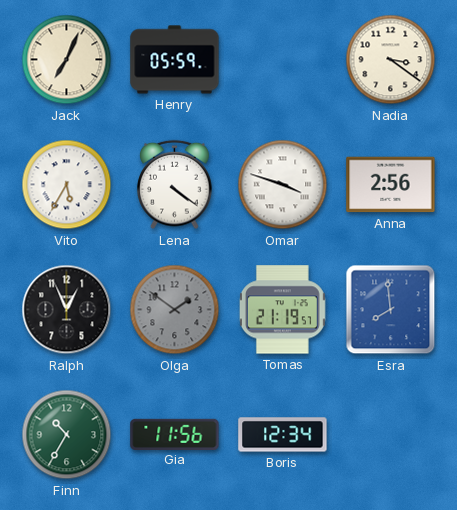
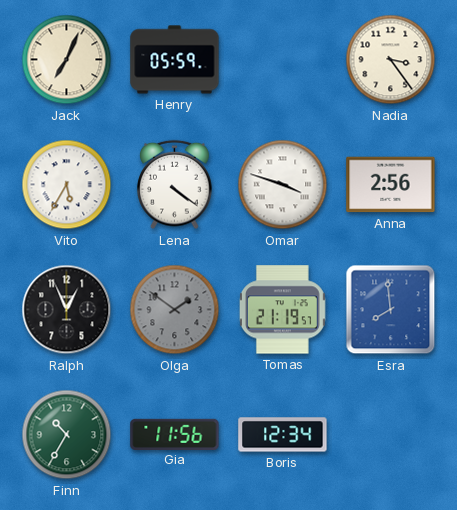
Nadia: 3:21 -> 3:24 (391, 60)
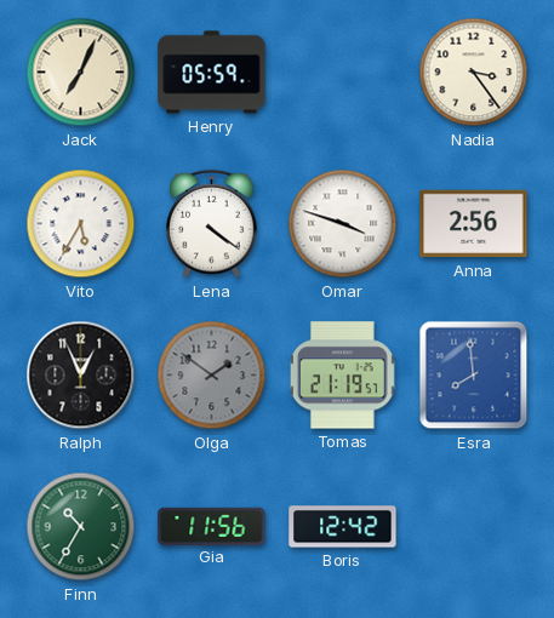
Boris: 12:34 -> 12:42 (343, 527)
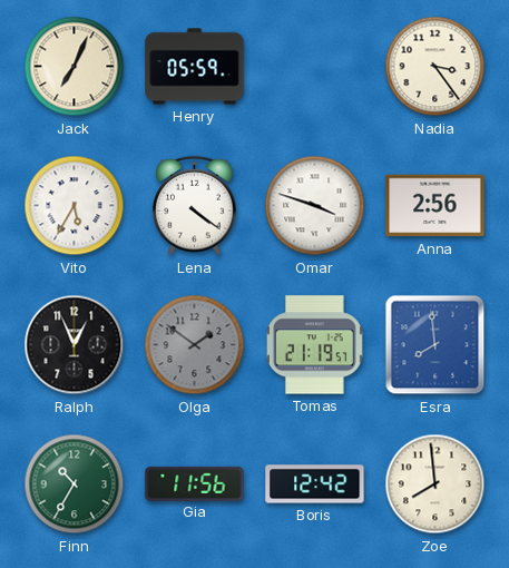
Zoe: none -> 7:59 (435, 484)
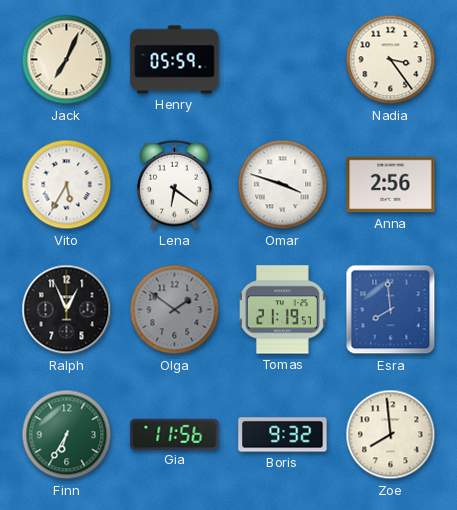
Lena: 4:21 -> 6:21 (175, 185)
Finn: 10:35 -> 6:35 (67, 435)
Boris: 12:42 -> 9:32 (283, 435)
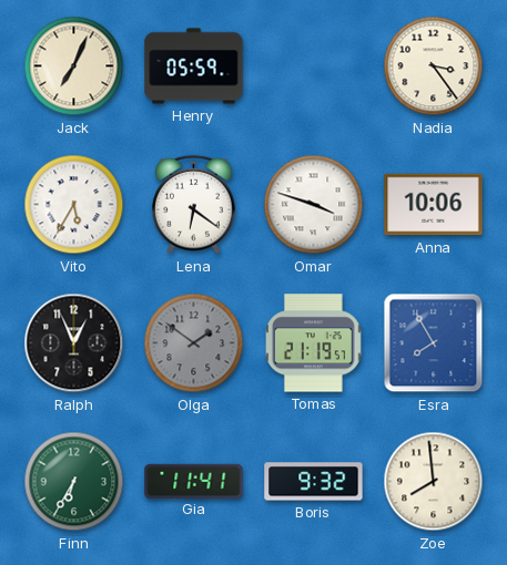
Anna: 2:56 -> 10:06 (434, 205)
Esra: 7:59 -> 7:55 (434, 343)
Gia: 11:56 -> 11:41 (194, 481)
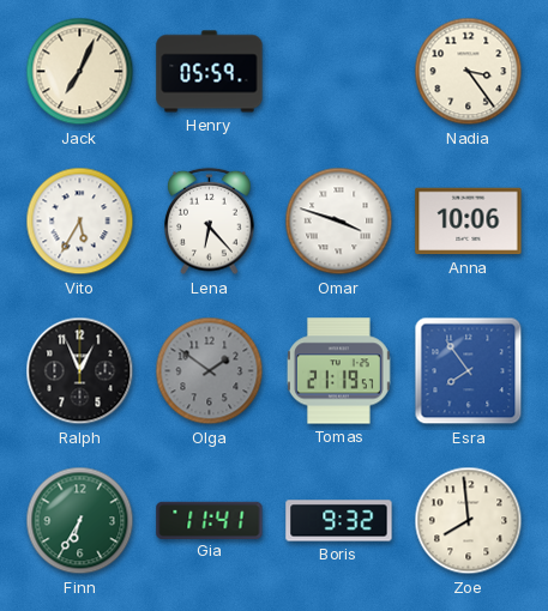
Lena: 6:21 -> 6:23 (210, 222)
Esra: 7:55 -> 7:54 (469, 371)
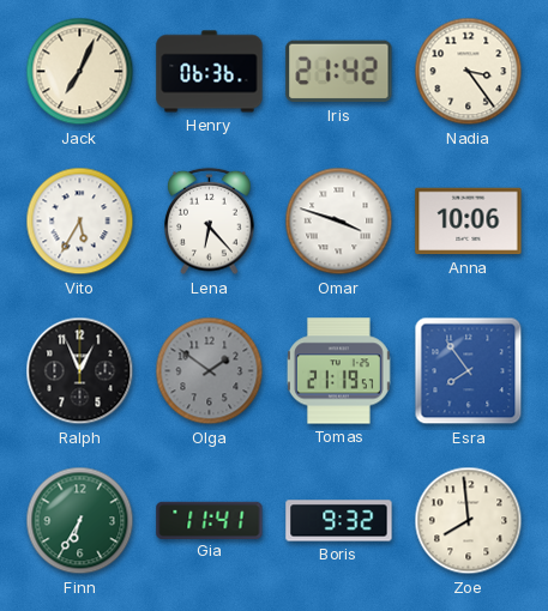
Henry: 05:59 -> 06:36 (210, 72)
Iris: none -> 21:42 (339, 72)
